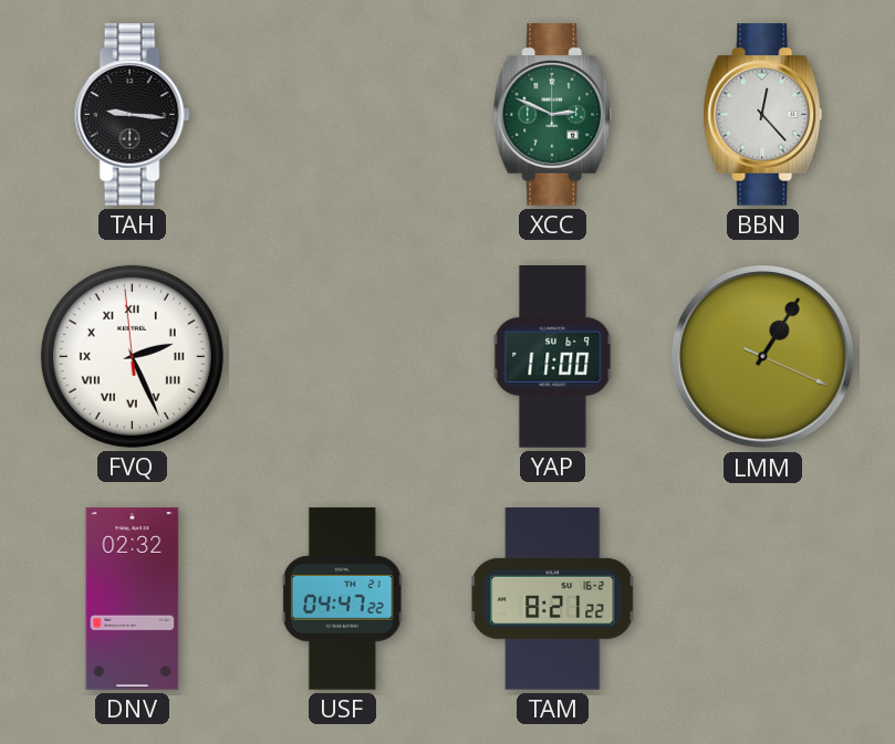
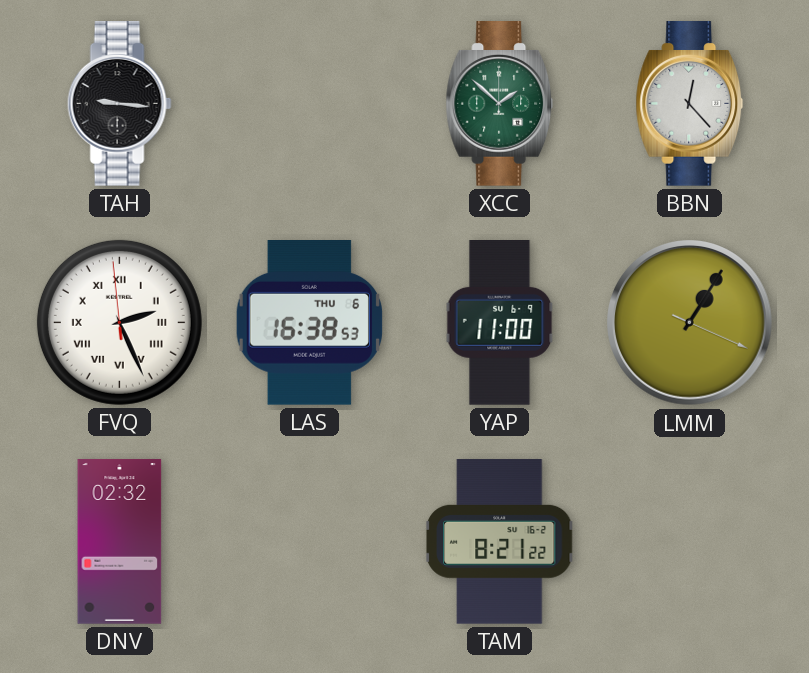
XCC: 2:49 -> 1:52 (500, 104)
LAS: none -> 16:38 (309, 323)
USF: 04:47 -> none (342, 599)
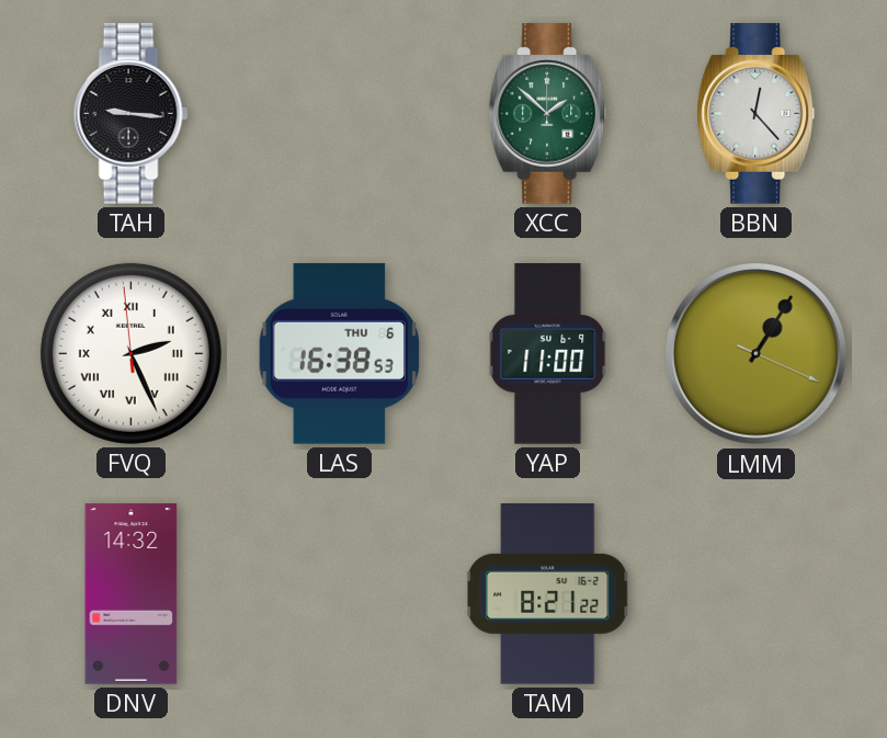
DNV: 02:32 -> 14:32 (132, 594)
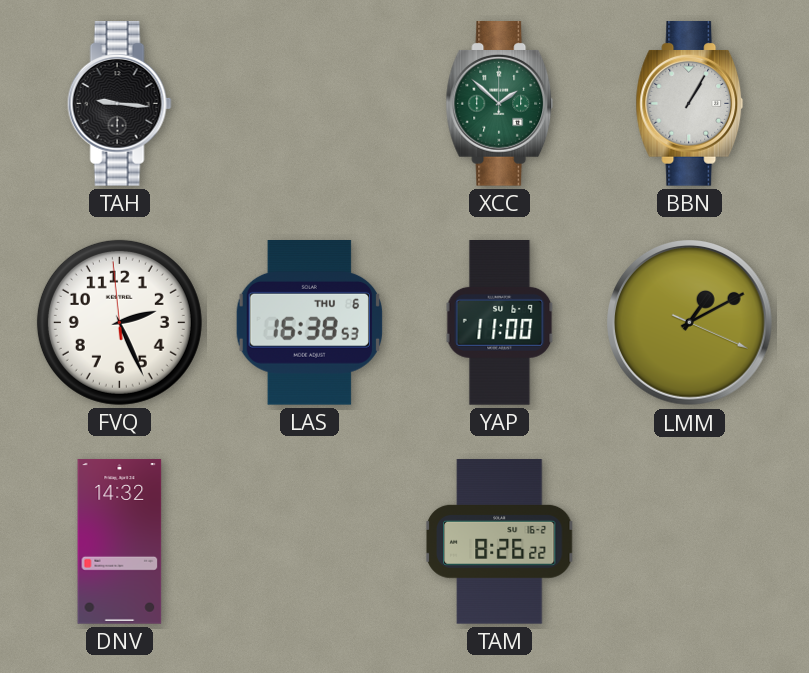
BBN: 12:23 -> 1:05 (690, 104)
FVQ numerals: Roman -> Arabic (119, 322)
LMM: 1:05 -> 1:10 (690, 323)
TAM: 8:21 -> 8:26 (499, 542)
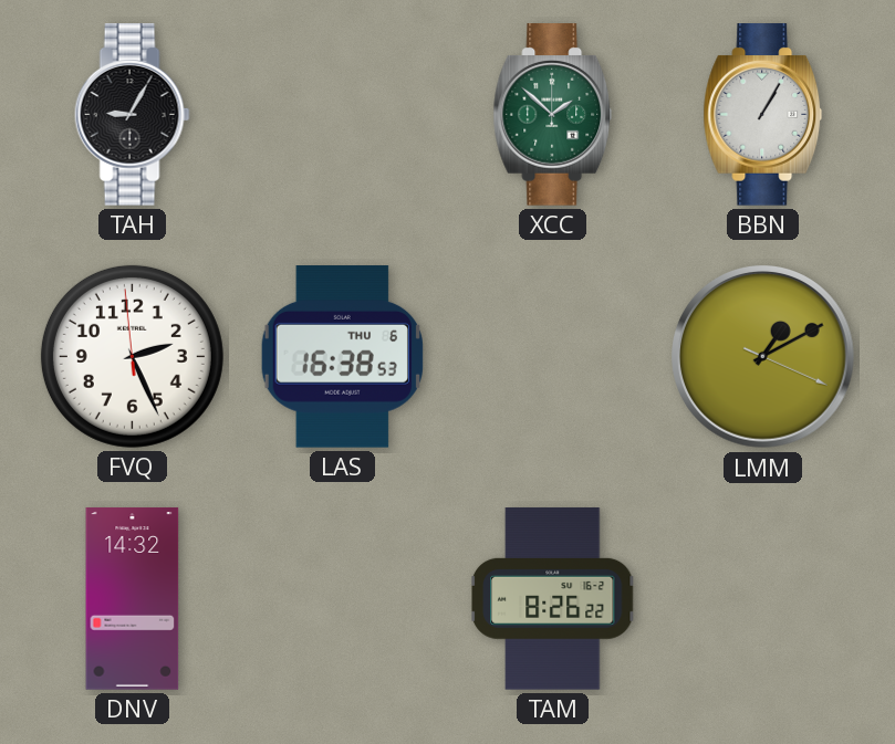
TAH: 9:16 -> 9:05 (132, 115)
YAP: 11:00 -> none (500, 323)
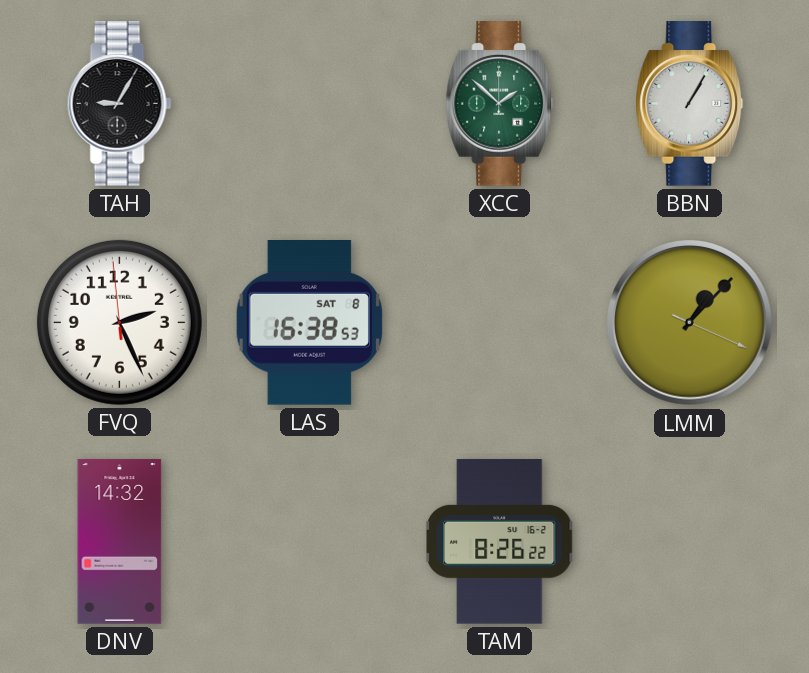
LAS date: THU 6 -> SAT 8 (309, 323)
LMM: 1:10 -> 1:07 (690, 323)
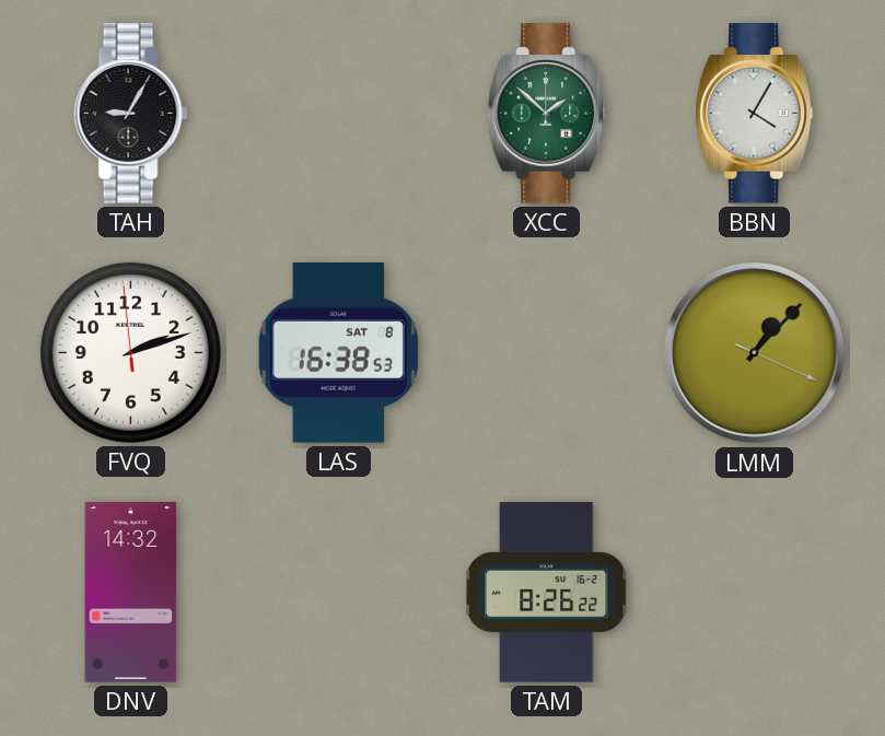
BBN: 1:05 -> 4:05 (755, 114)
FVQ: 2:25 -> 2:11 (130, 352)
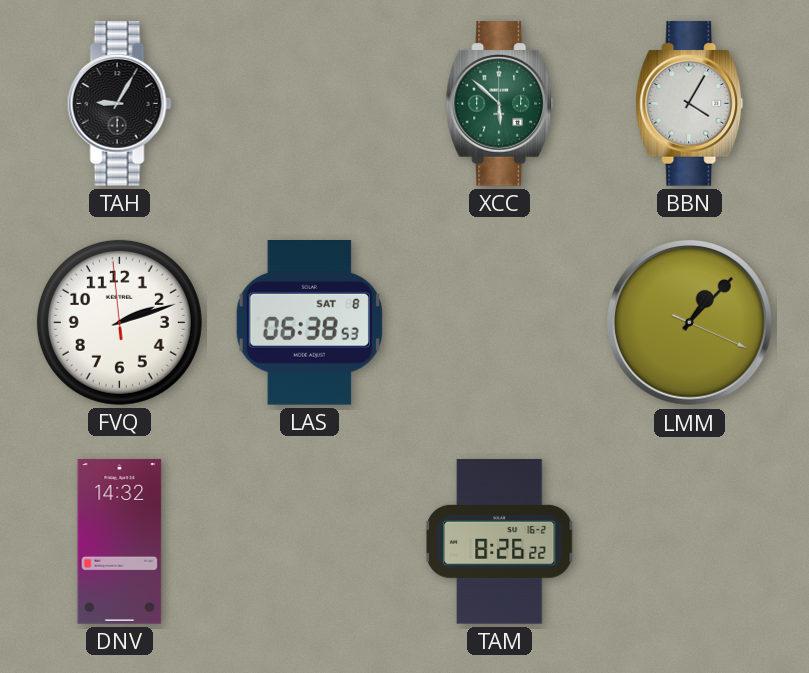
XCC: 1:52 -> 5:52 (500, 104)
LAS: 16:38 -> 06:38 (309, 323)
